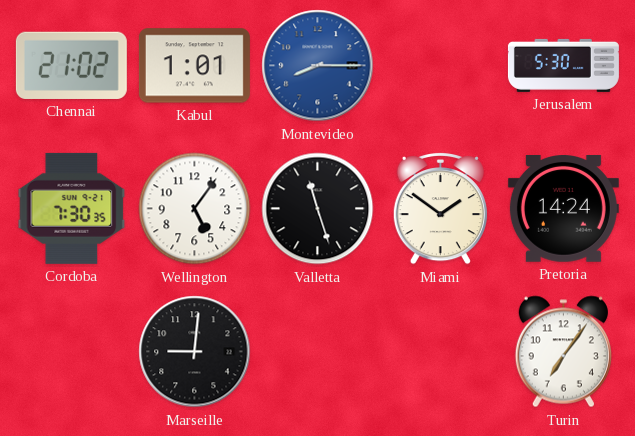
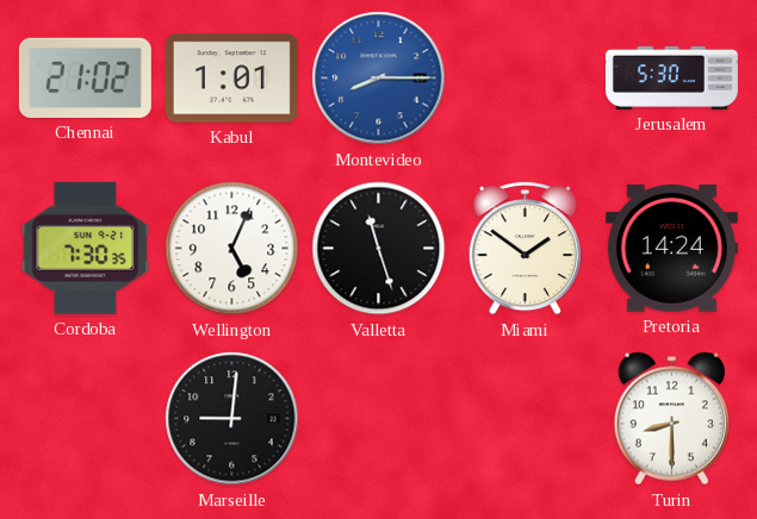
Wellington: 5:06 -> 5:04 (232, 249)
Turin: 7:06 -> 8:30 (671, 419)
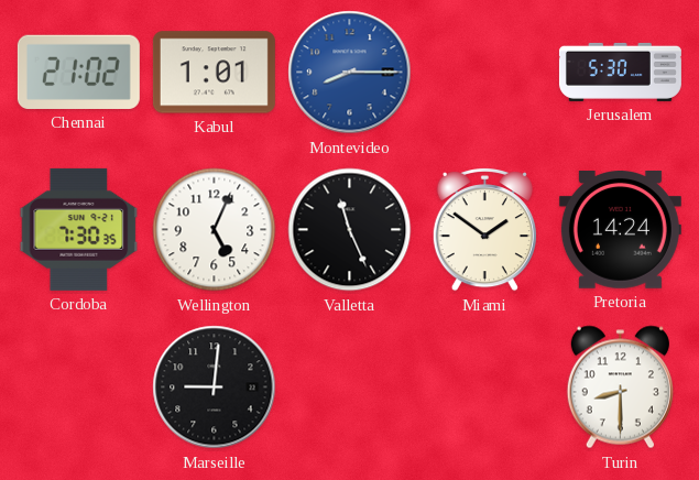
Valletta: 11:27 -> 11:26 (350, 230)
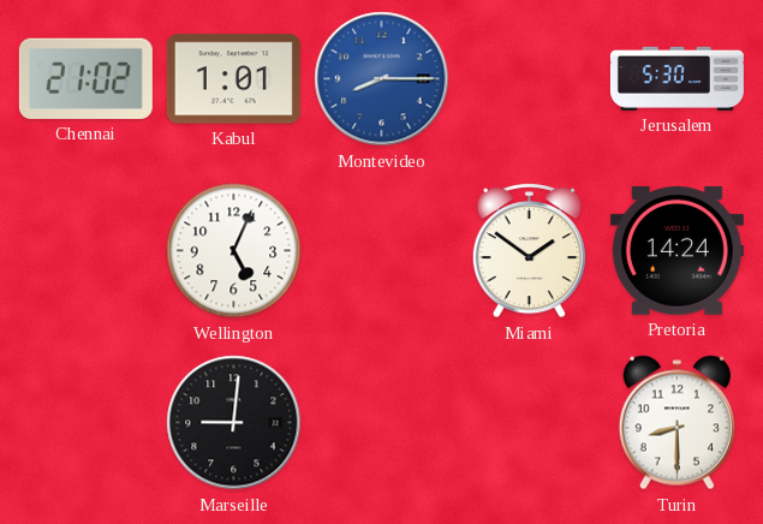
Cordoba: 7:30 -> none (79, 229)
Valletta: 11:26 -> none (350, 230)
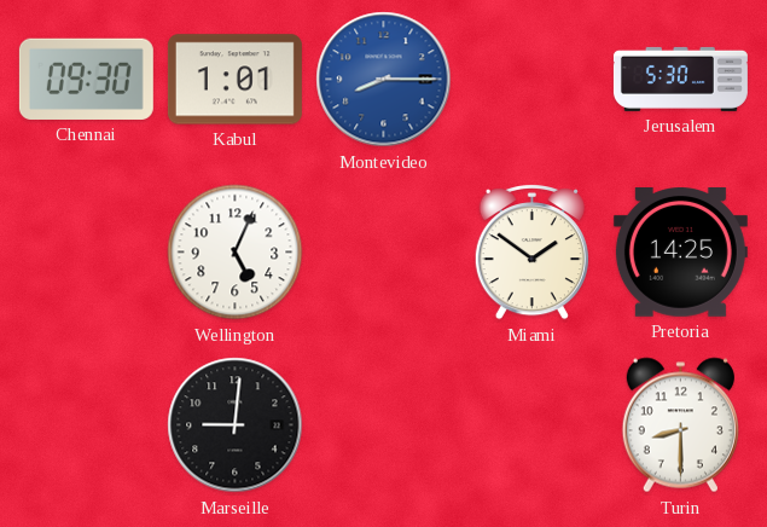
Chennai: 21:02 -> 09:30 (86, 79)
Pretoria: 14:24 -> 14:25 (680, 253)
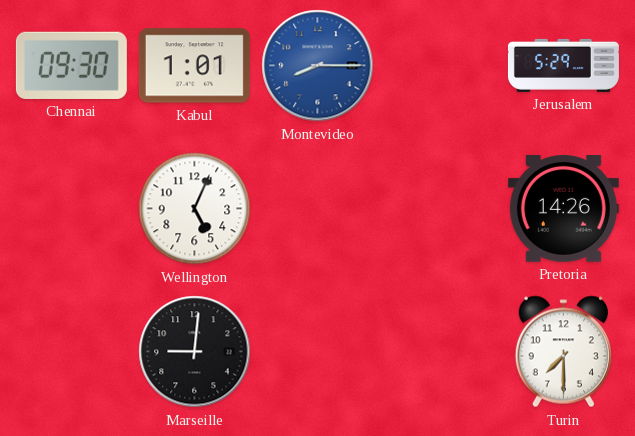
Jerusalem: 5:30 -> 5:29 (563, 65)
Miami: 1:51 -> none (531, 253)
Pretoria: 14:25 -> 14:26 (563, 209)
Turin: 8:30 -> 7:30 (563, 352)
